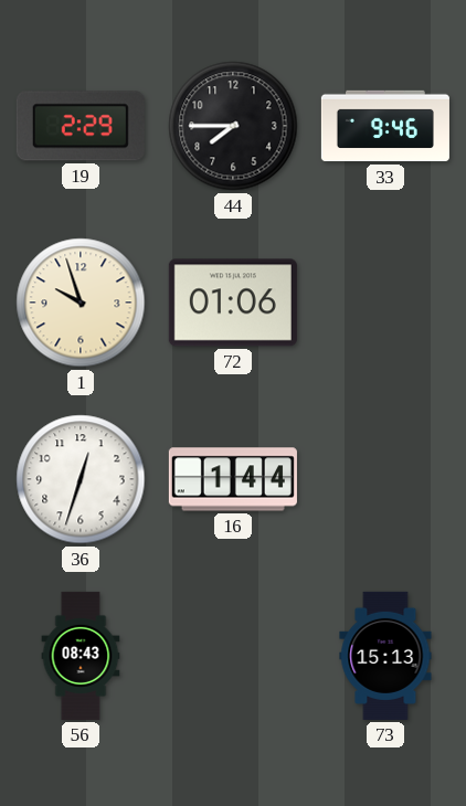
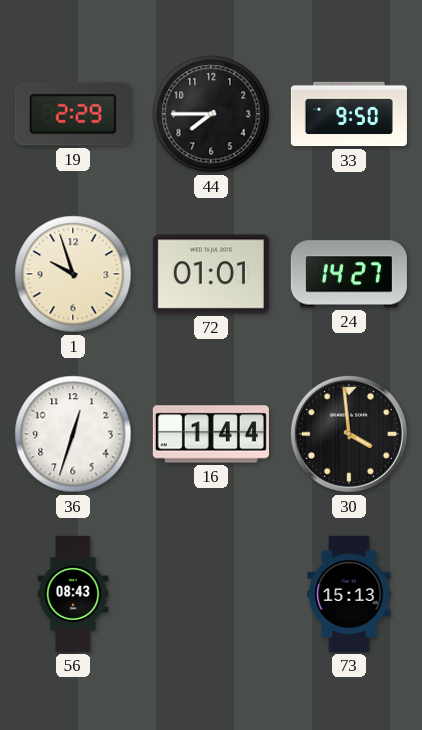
33: 9:46 -> 9:50 (349, 114)
72: 01:06 -> 01:01 (211, 274)
24: none -> 14:27 (349, 274)
30: none -> 3:59 (349, 434)
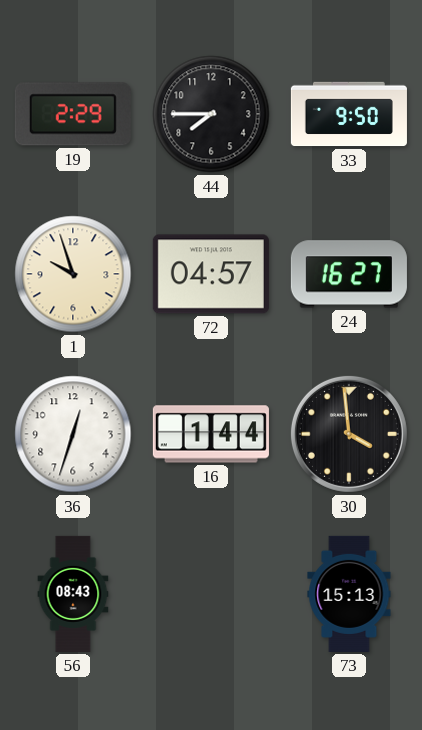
72: 01:01 -> 04:57 (211, 274)
24: 14:27 -> 16:27 (349, 274)
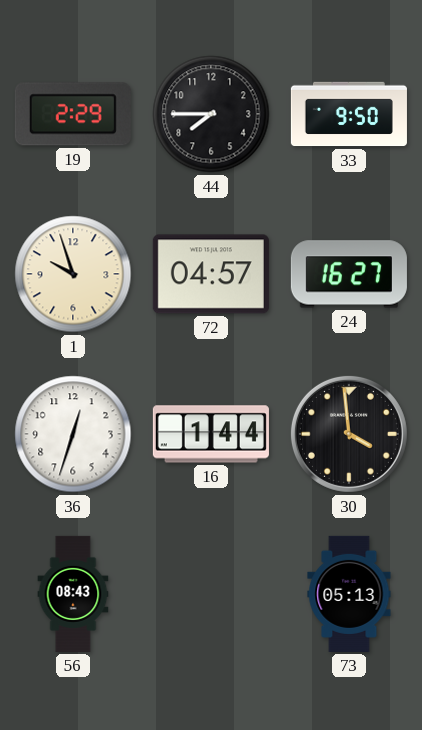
73: 15:13 -> 05:13 (349, 594)
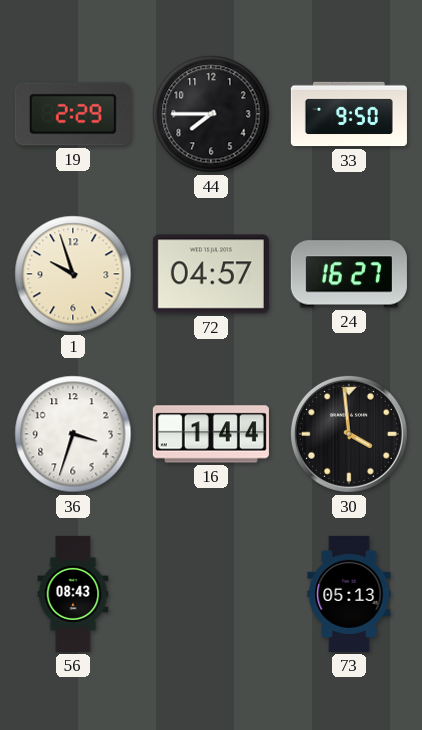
36: 12:33 -> 3:33 (73, 434)
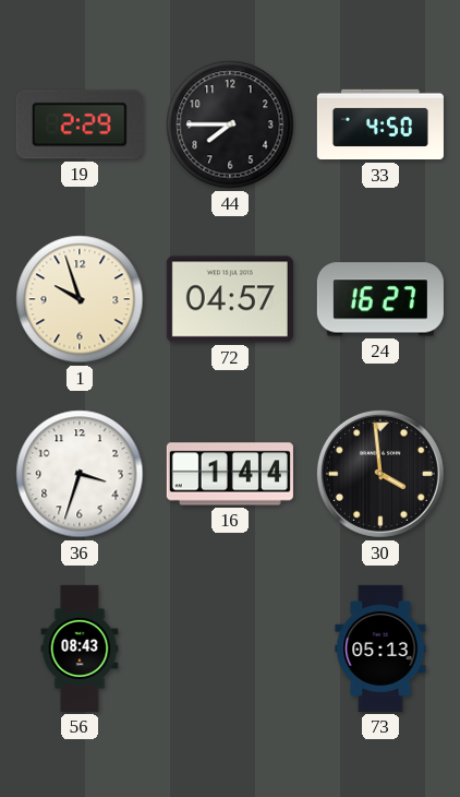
33: 9:50 -> 4:50 (380, 124)
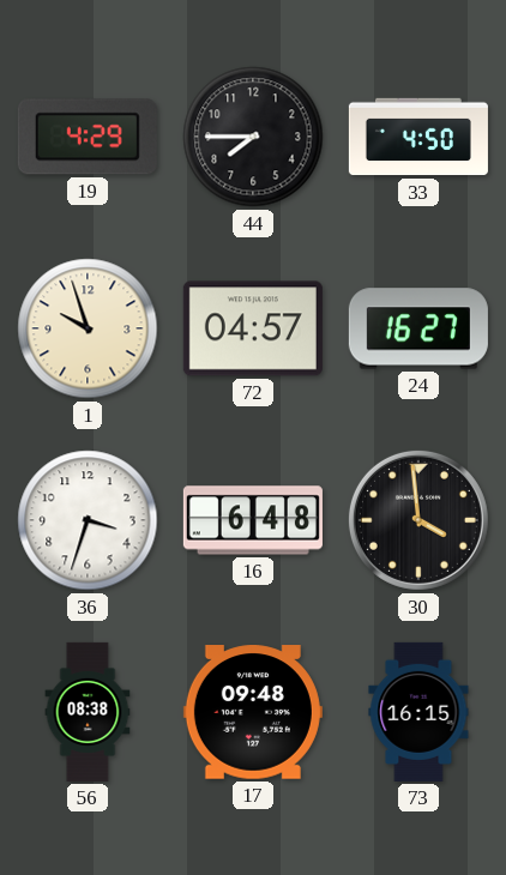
19: 2:29 -> 4:29 (88, 137)
16: 1:44 -> 6:48 (253, 520)
56: 08:43 -> 08:38 (88, 712)
17: none -> 09:48 (253, 712)
73: 05:13 -> 16:15 (418, 712)
